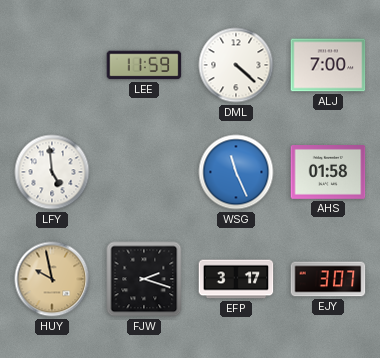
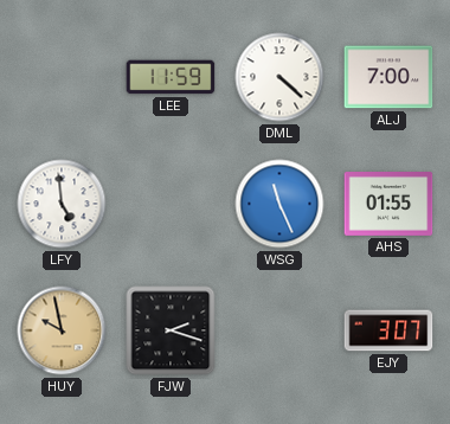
AHS: 01:58 -> 01:55 (388, 205)
EFP: 3:17 -> none (236, 279)
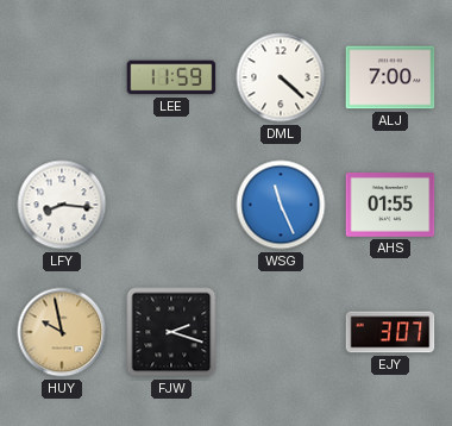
LFY: 4:59 -> 8:16 (62, 205)
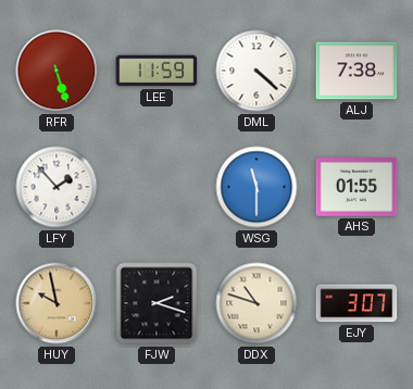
RFR: none -> 5:27 (57, 71)
ALJ: 7:00 -> 7:38 (356, 71)
LFY: 8:16 -> 1:53 (57, 187)
WSG: 11:26 -> 11:30 (256, 187)
DDX: none -> 10:48 (256, 303)
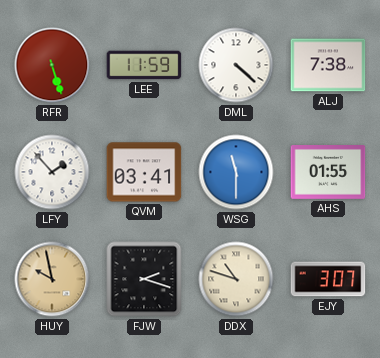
QVM: none -> 03:41 (144, 172)
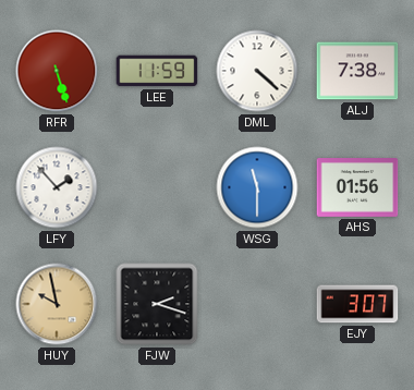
QVM: 03:41 -> none (144, 172)
AHS: 01:55 -> 01:56 (357, 188)
DDX: 10:48 -> none (236, 279)
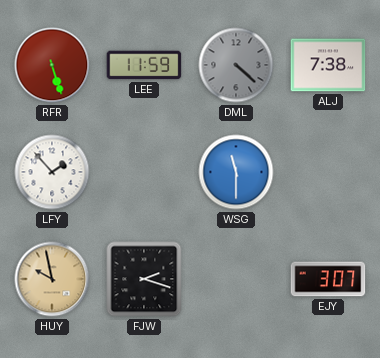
DML dial: white -> grey (236, 65)
AHS: 01:56 -> none (357, 188)
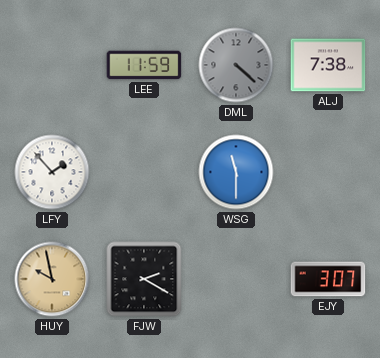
RFR: 5:27 -> none (52, 65)
FJW: 2:18 -> 2:20 (144, 279)
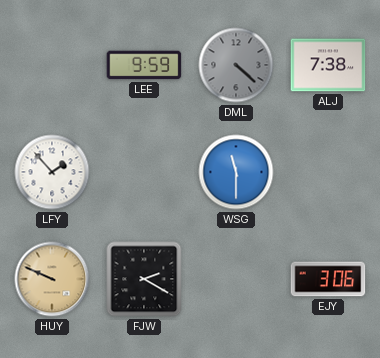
LEE: 11:59 -> 9:59 (144, 65)
HUY: 9:58 -> 9:49 (52, 279)
EJY: 3:07 -> 3:06 (328, 279)
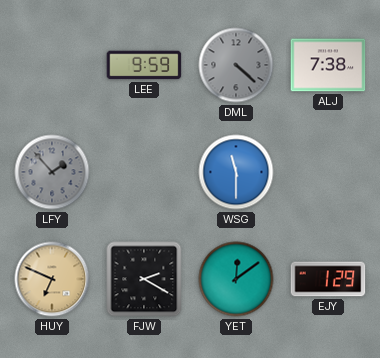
LFY dial: white -> grey (52, 172)
HUY: 9:49 -> 6:49 (52, 279)
YET: none -> 12:09 (236, 279)
EJY: 3:06 -> 1:29 (328, 279)
